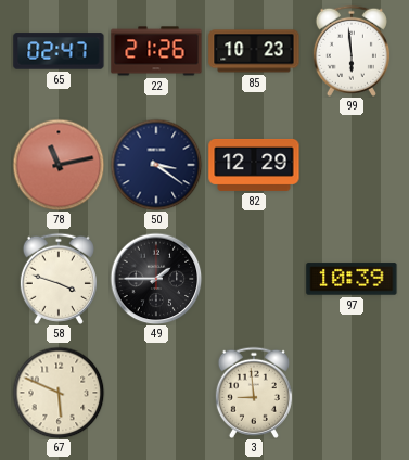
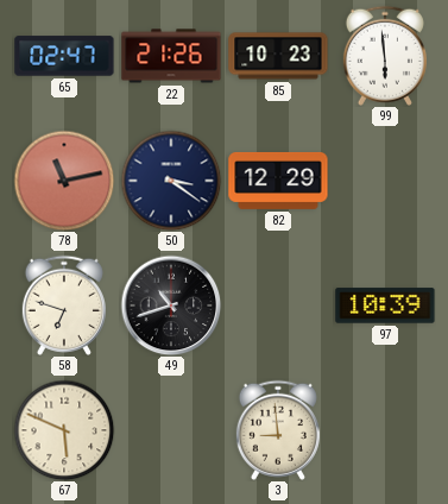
58: 3:48 -> 6:48 (64, 305)
49: 1:45 -> 10:42 (171, 305)
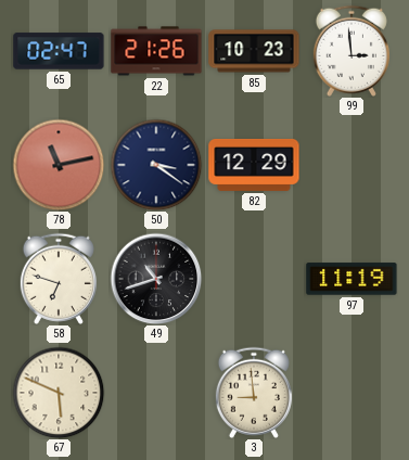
99: 5:59 -> 2:59 (352, 51)
97: 10:39 -> 11:19 (352, 279)
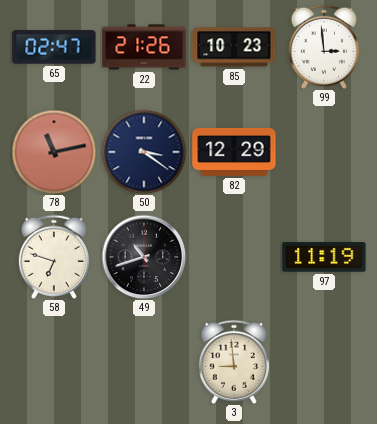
67: 5:49 -> none (59, 393)
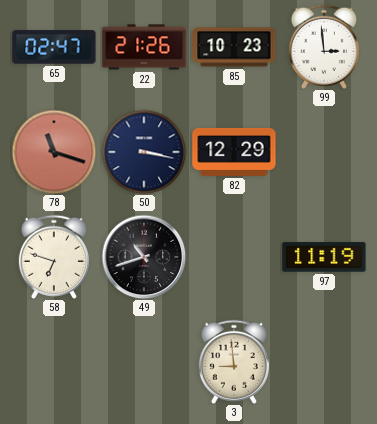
78: 11:13 -> 11:18 (54, 152)
50: 3:21 -> 3:17 (144, 152)
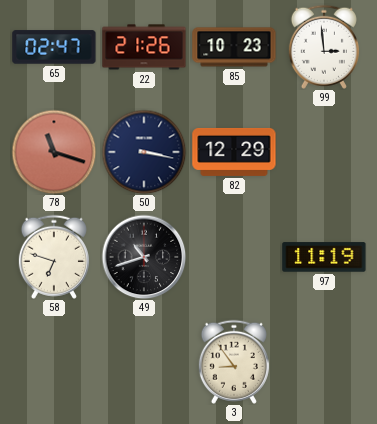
3: 8:59 -> 8:54 (234, 362)
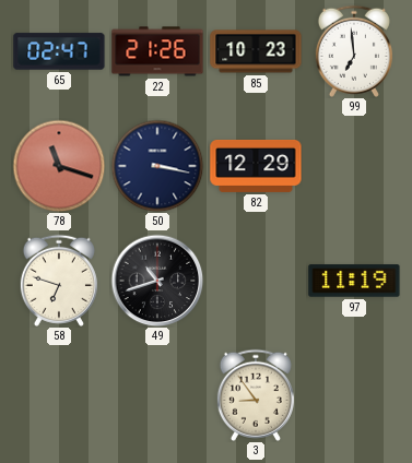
99: 2:59 -> 6:59 (354, 51)
